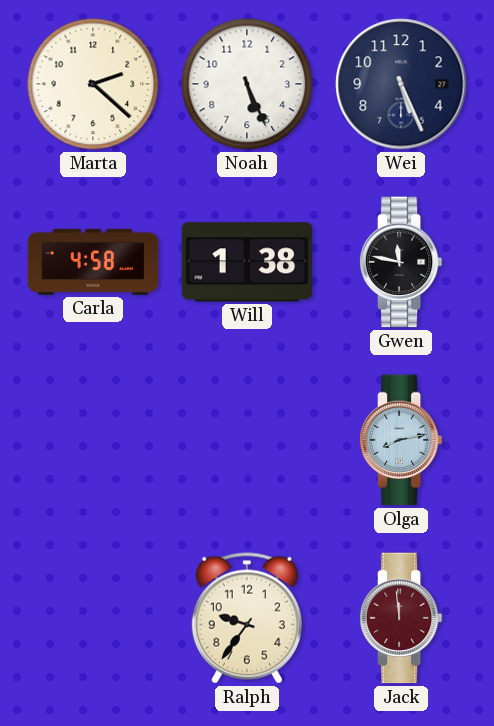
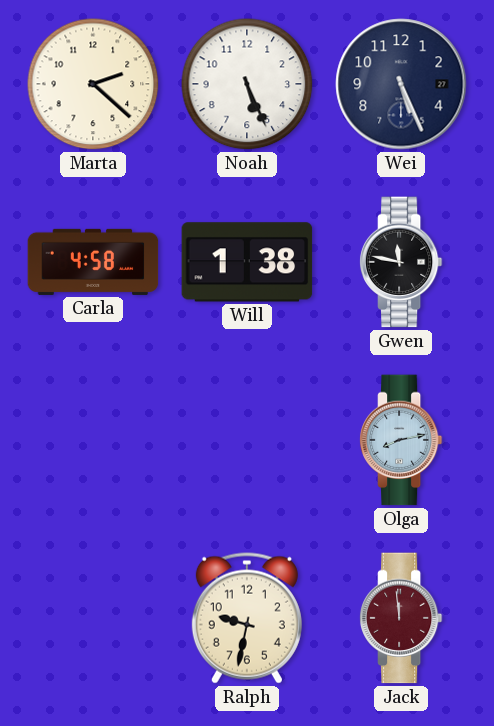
Ralph: 9:36 -> 9:32 (247, 618)
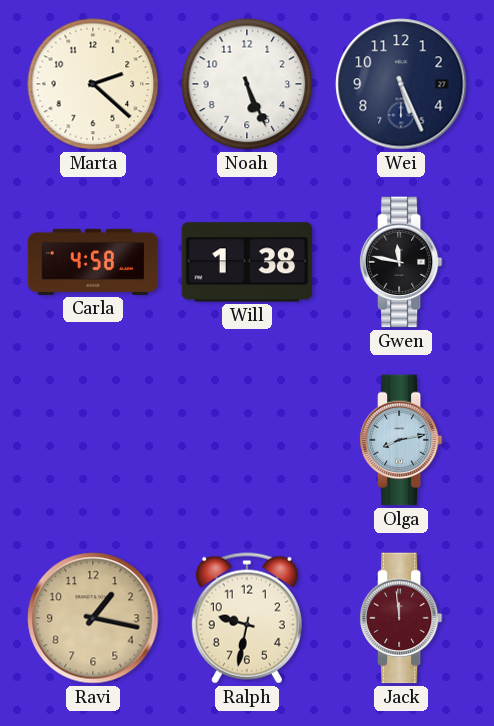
Ravi: none -> 1:17 (93, 618)
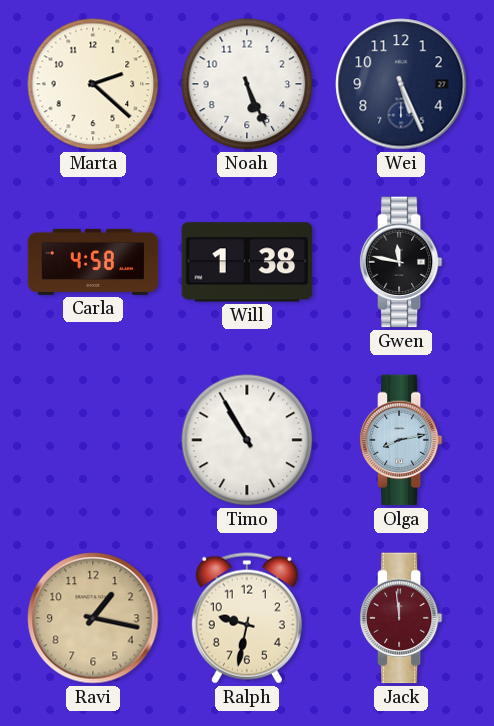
Timo: none -> 10:55 (247, 440)
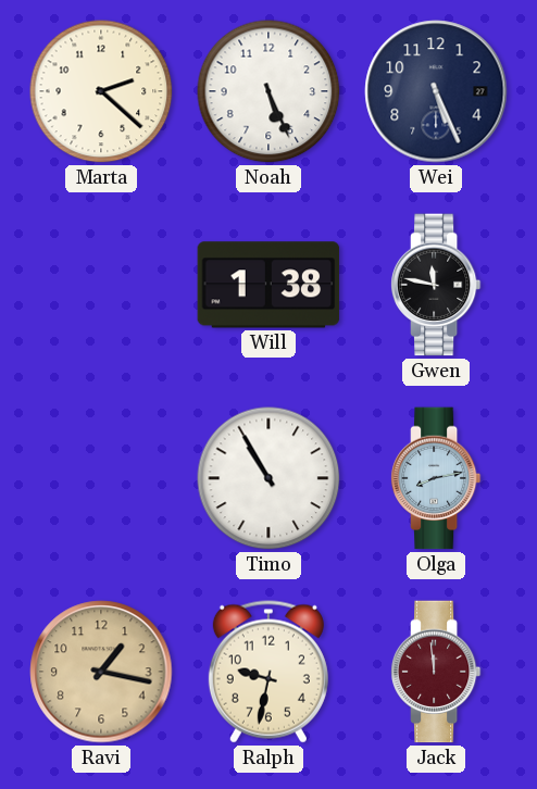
Carla: 4:58 -> none (93, 262)
